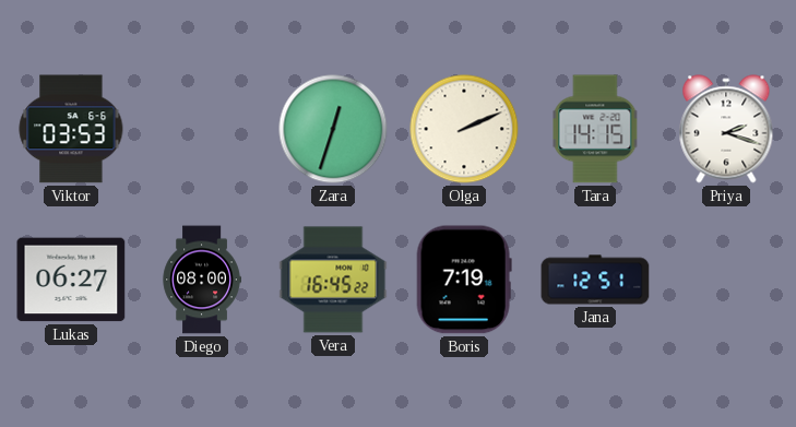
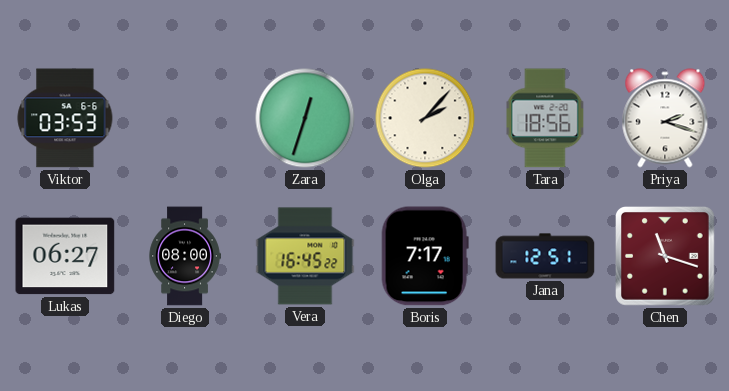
Olga: 2:11 -> 2:07 (425, 118)
Tara: 14:15 -> 18:56 (545, 118)
Boris: 7:19 -> 7:17 (425, 256)
Chen: none -> 11:18 (666, 257)
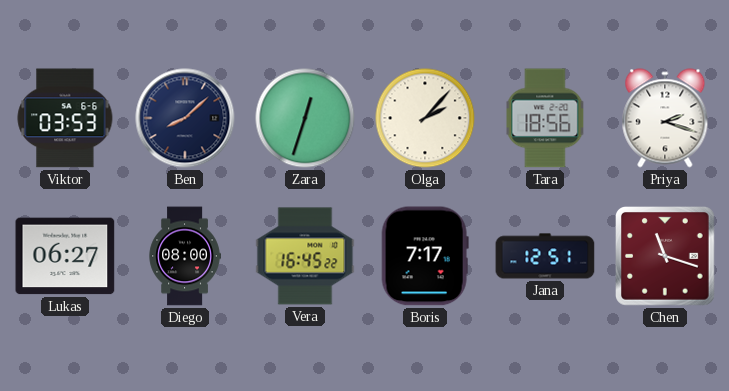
Ben: none -> 8:08 (185, 118)
